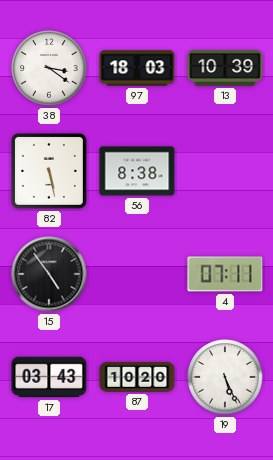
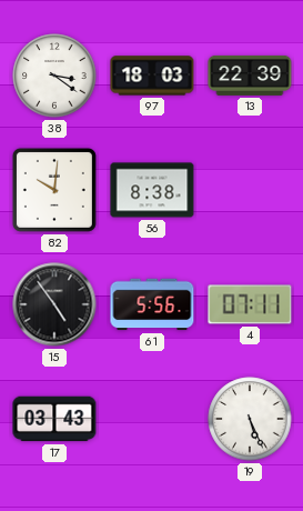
13: 10:39 -> 22:39 (250, 76)
82: 5:28 -> 10:01 (54, 190)
61: none -> 5:56 (152, 304)
87: 10:20 -> none (137, 377)
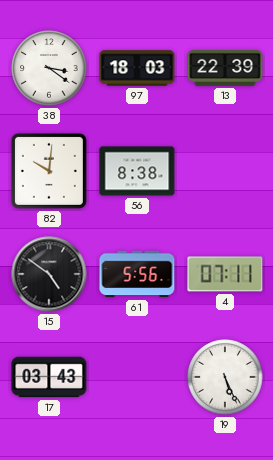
15: 4:54 -> 4:51 (49, 274)
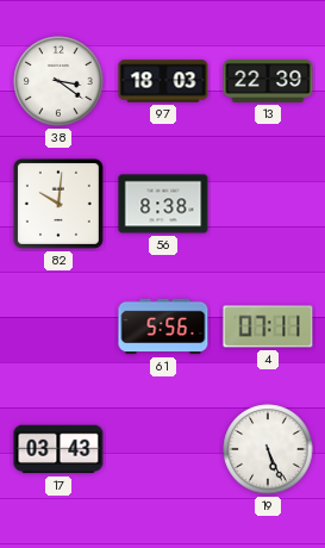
15: 4:51 -> none (49, 274)
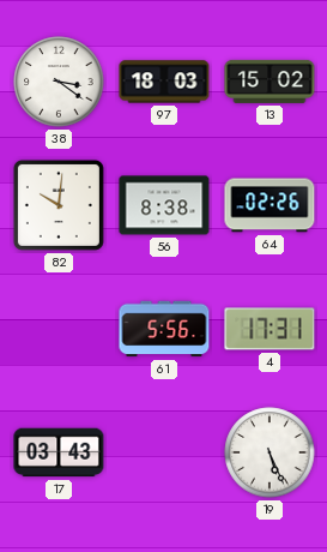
13: 22:39 -> 15:02 (270, 82)
64: none -> 02:26 (270, 205)
4: 07:11 -> 17:31 (270, 329)
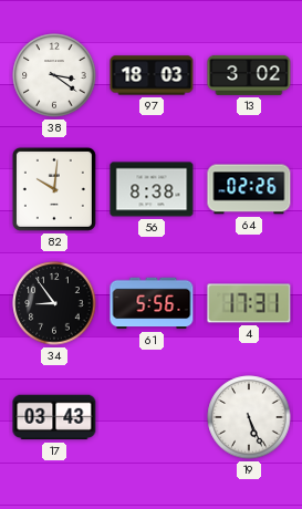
13: 15:02 -> 3:02 (249, 75)
34: none -> 8:54 (54, 303)
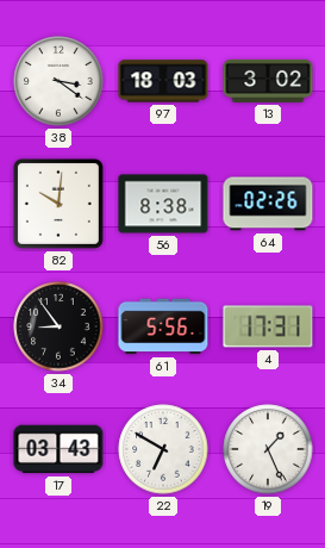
22: none -> 6:50 (163, 449)
19: 5:26 -> 1:26 (268, 449)
